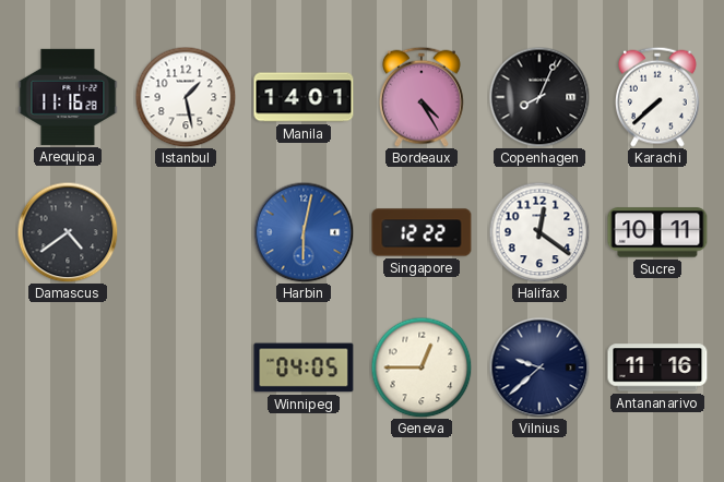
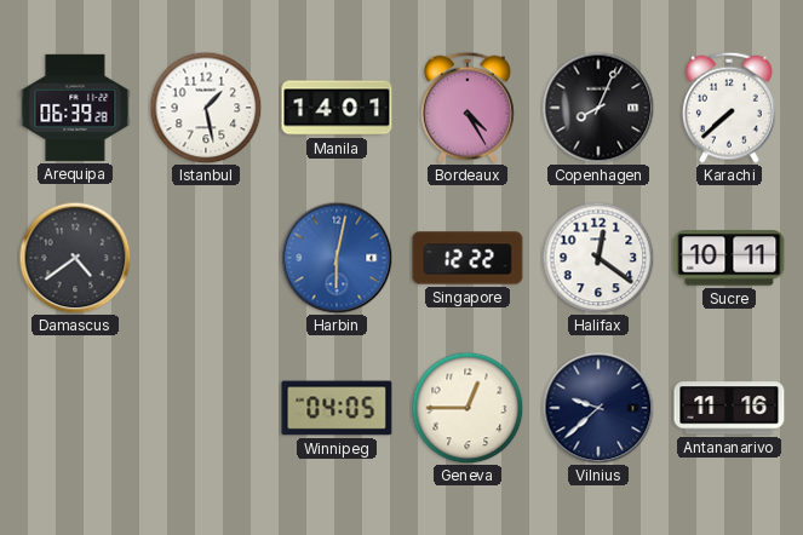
Arequipa: 11:16 -> 06:39 (75, 108)
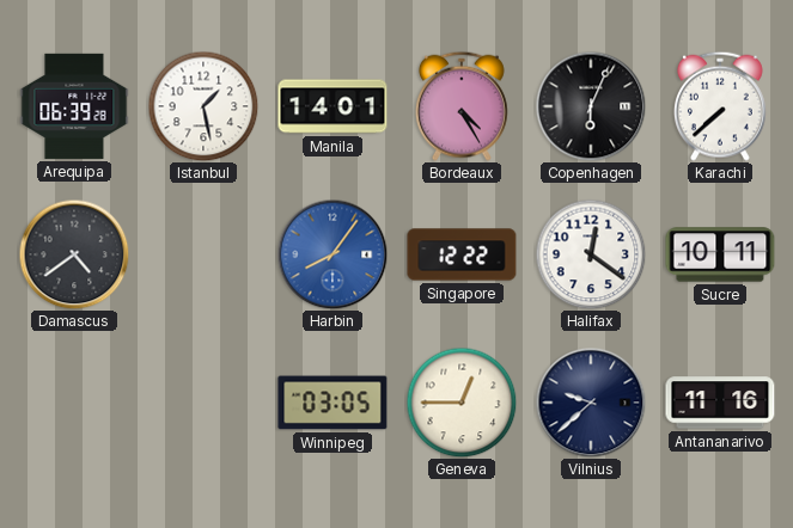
Copenhagen: 8:04 -> 6:04 (591, 106)
Harbin: 6:02 -> 8:06 (333, 254)
Winnipeg: 04:05 -> 03:05 (333, 403)
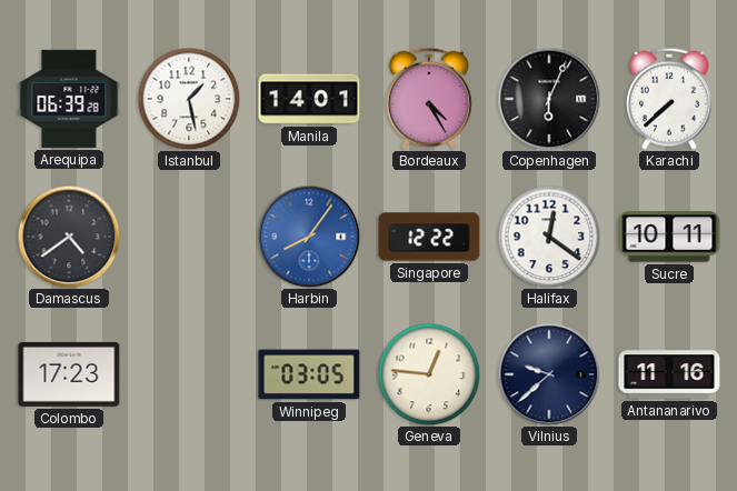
Colombo: none -> 17:23 (69, 374)
Geneva: 12:45 -> 12:46 (429, 374)
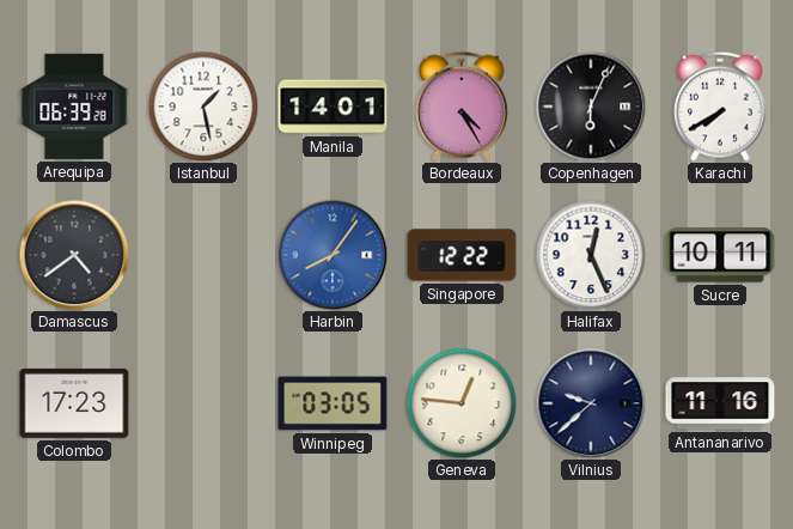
Karachi: 7:38 -> 7:40 (720, 107)
Halifax: 12:21 -> 12:26 (591, 255)
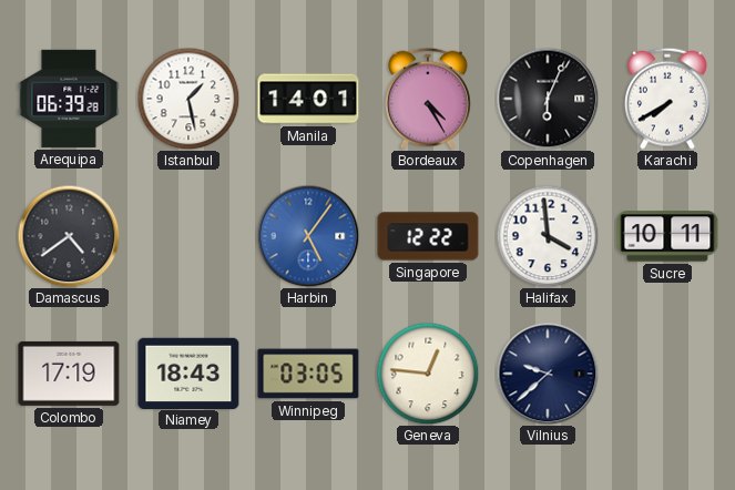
Harbin: 8:06 -> 5:06 (308, 236)
Halifax: 12:26 -> 3:59 (548, 236)
Colombo: 17:23 -> 17:19 (69, 374)
Niamey: none -> 18:43 (188, 372)
Antananarivo: 11:16 -> none (720, 403)
